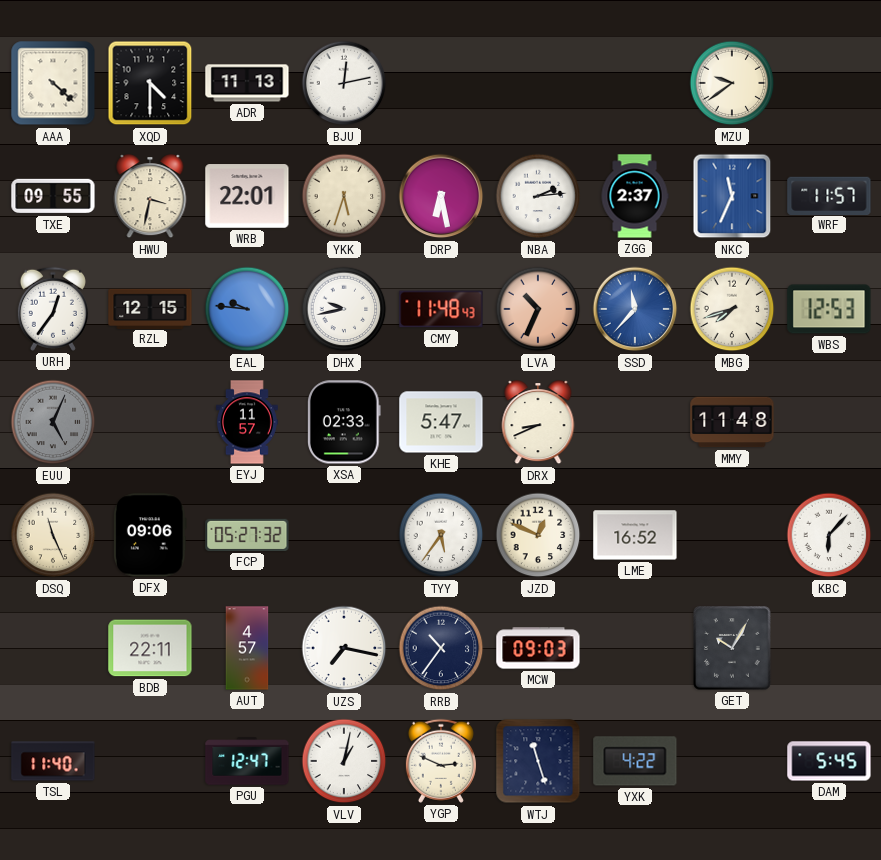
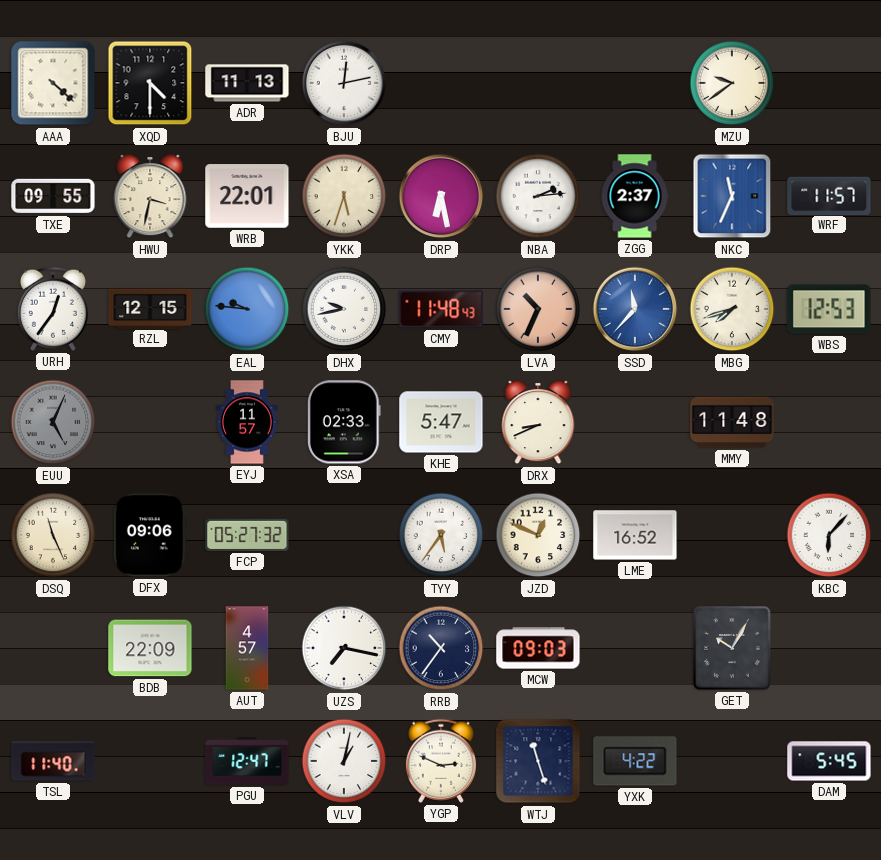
BDB: 22:11 -> 22:09 (150, 648)
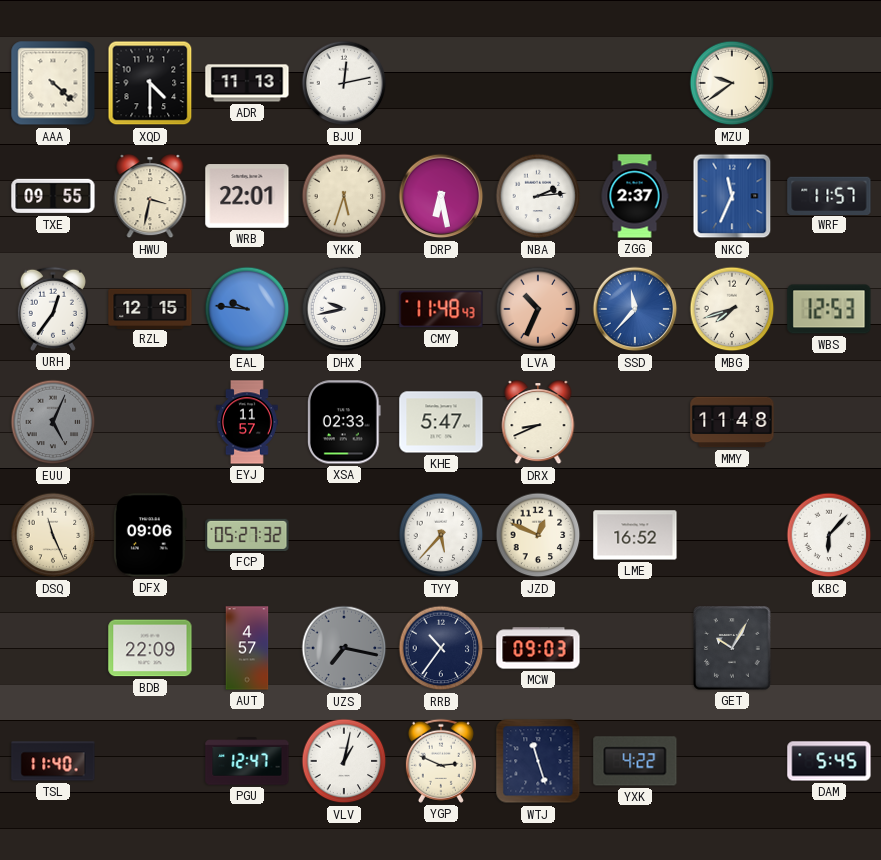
TYY: 5:36 -> 5:37 (441, 535)
UZS dial: white -> grey (344, 648)
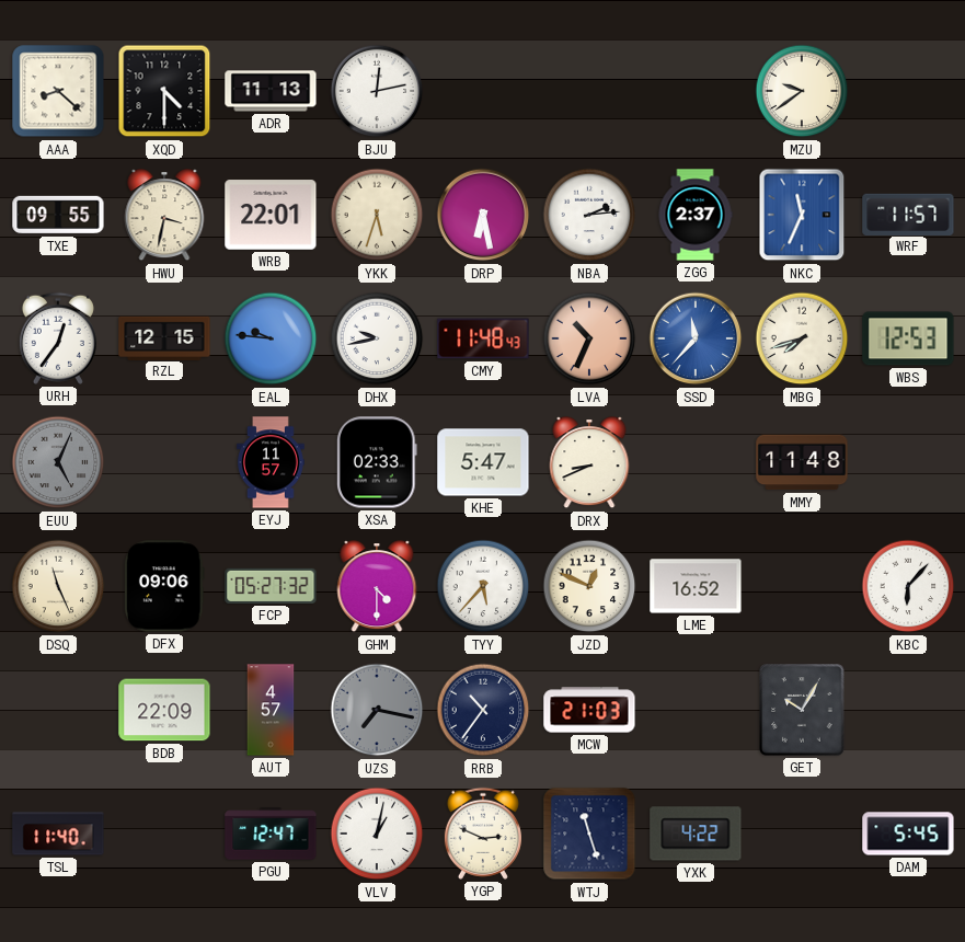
AAA: 4:22 -> 8:22 (58, 91)
GHM: none -> 4:30 (377, 587)
MCW: 09:03 -> 21:03 (589, 710)
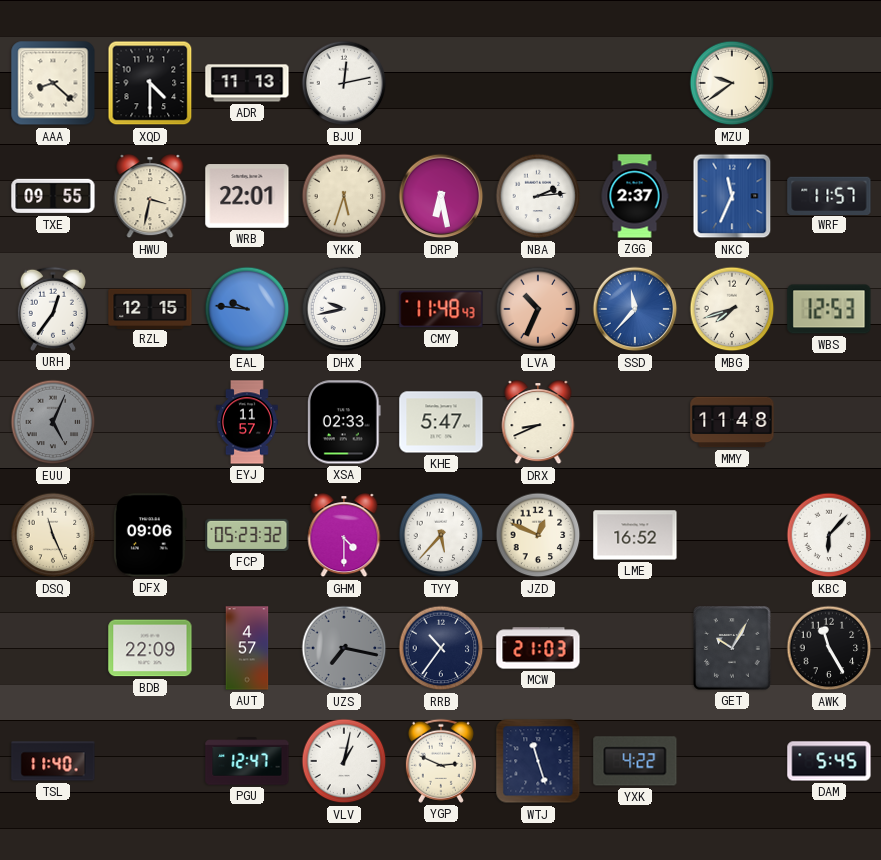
FCP: 05:27 -> 05:23 (247, 535)
AWK: none -> 11:25 (829, 648)
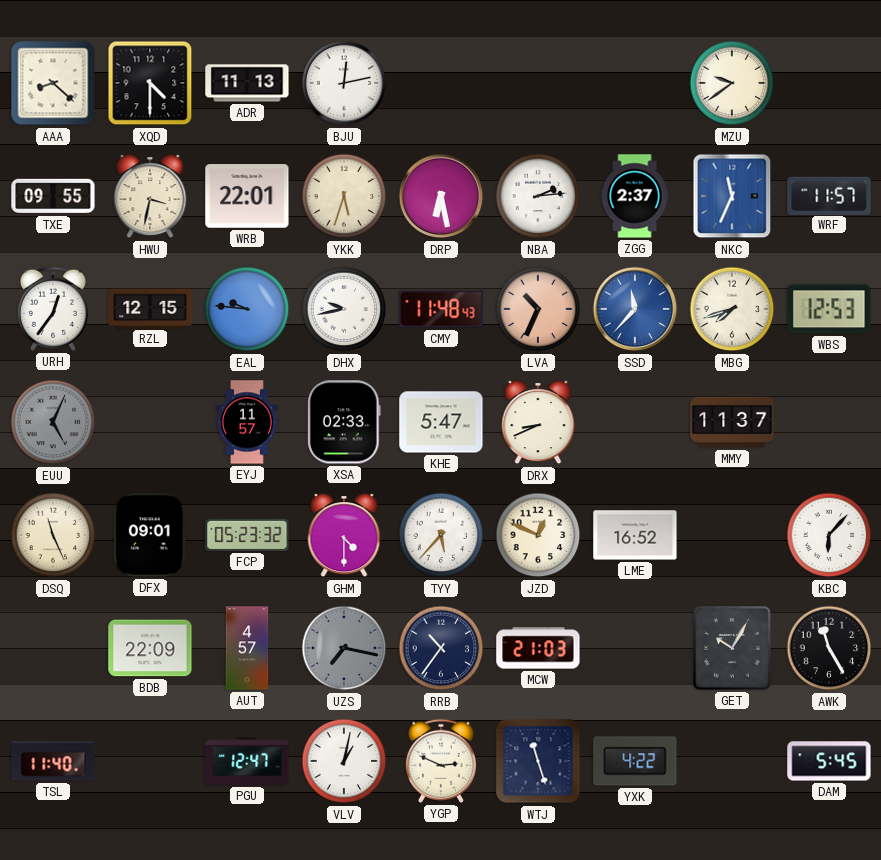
MMY: 11:48 -> 11:37 (732, 422)
DFX: 09:06 -> 09:01 (150, 535)
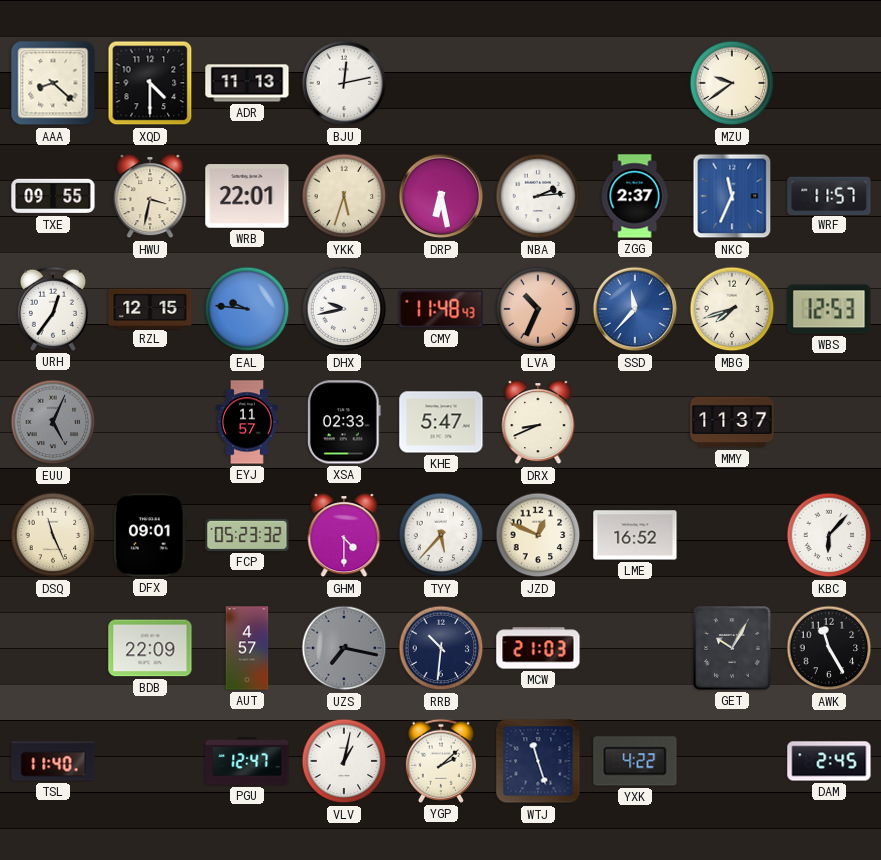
RRB: 10:36 -> 10:31 (441, 648)
YGP: 2:49 -> 2:08 (441, 761)
DAM: 5:45 -> 2:45 (829, 761)
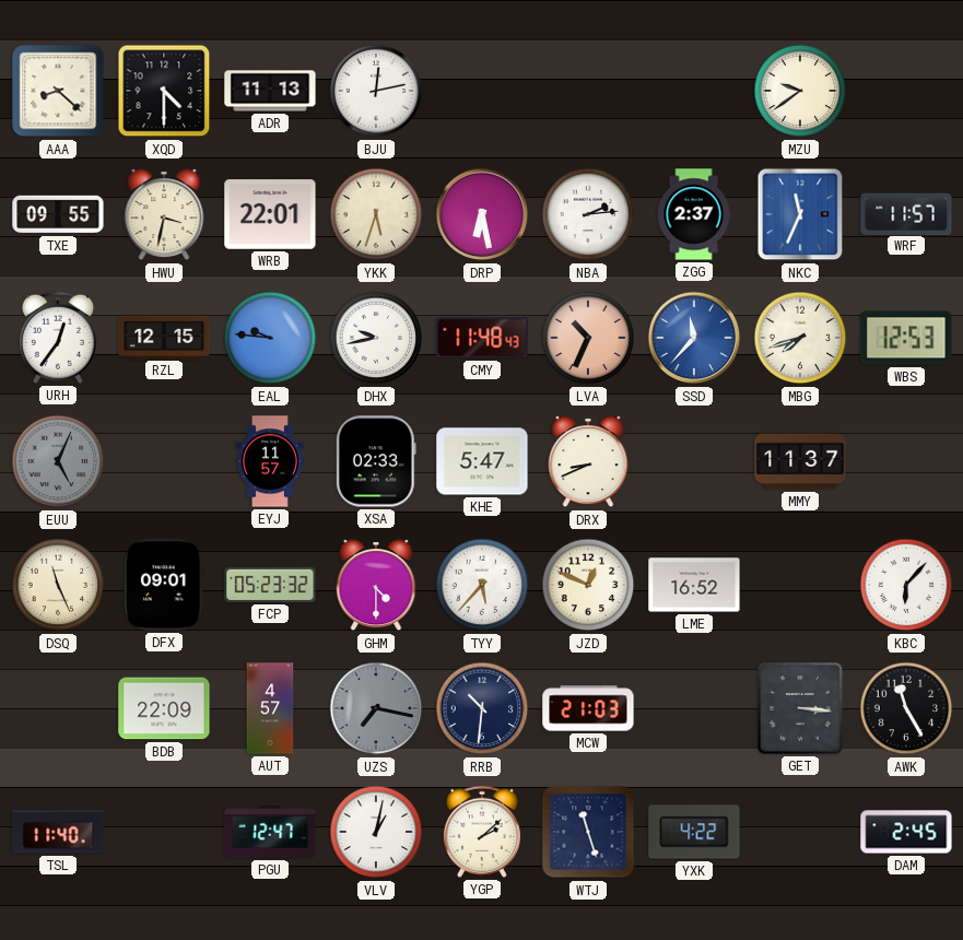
GET: 10:05 -> 3:16 (800, 708)
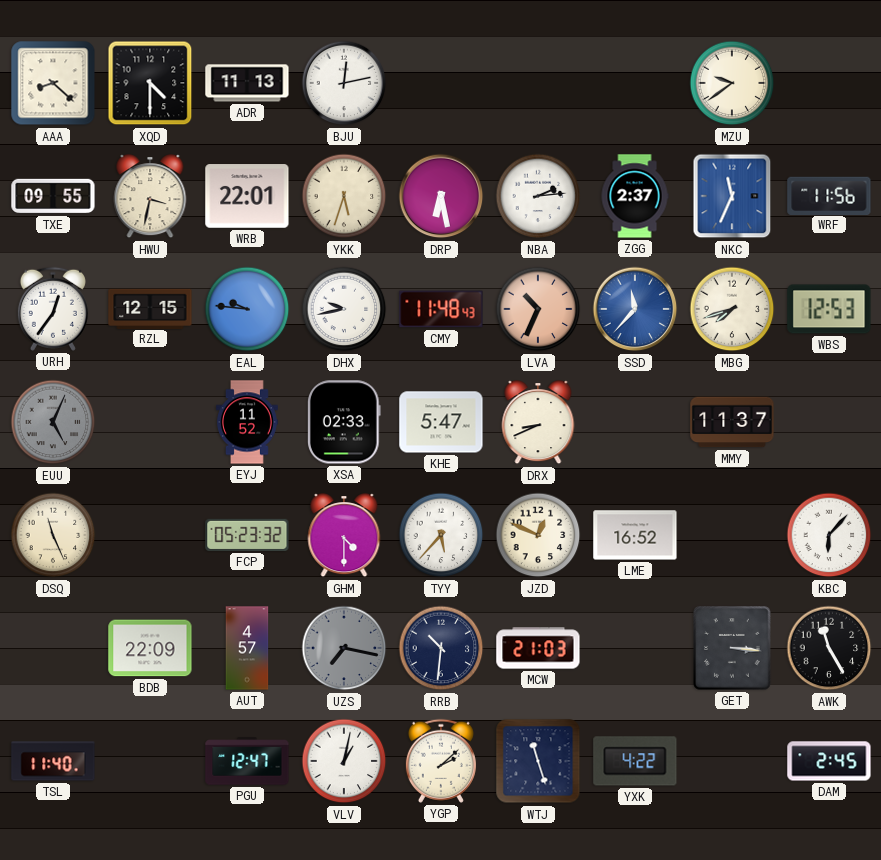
WRF: 11:57 -> 11:56 (829, 195)
EYJ: 11:57 -> 11:52 (248, 422)
DFX: 09:01 -> none (164, 585)
